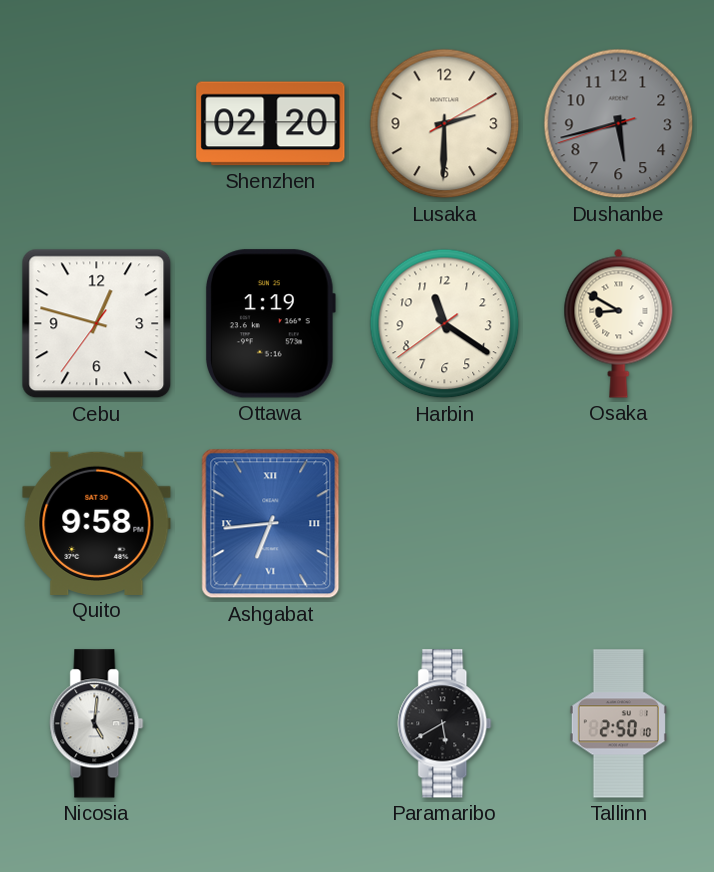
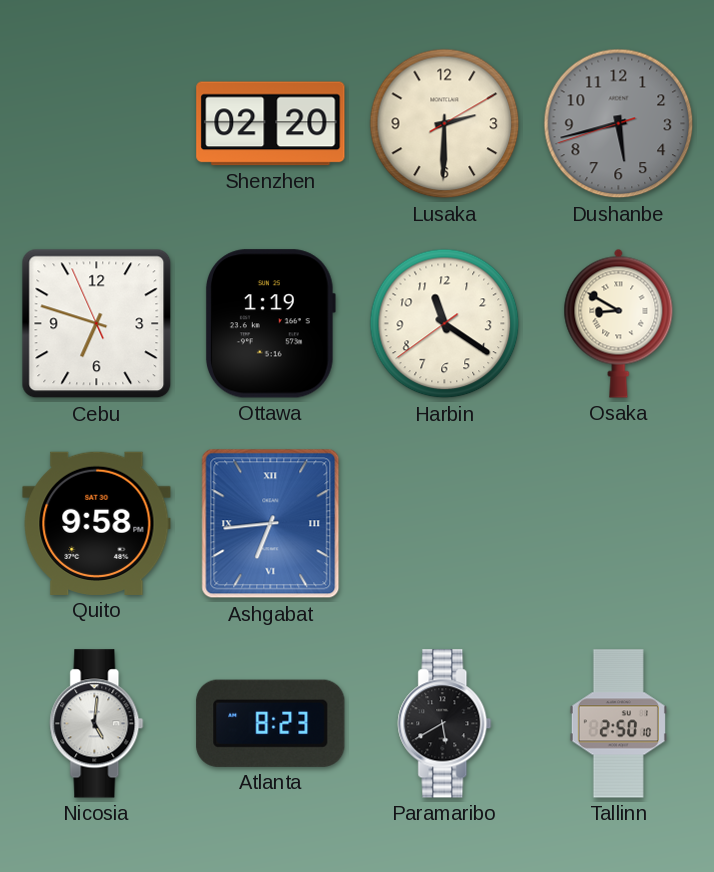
Cebu: 12:47 -> 6:47 (97, 324)
Atlanta: none -> 8:23 (271, 723)
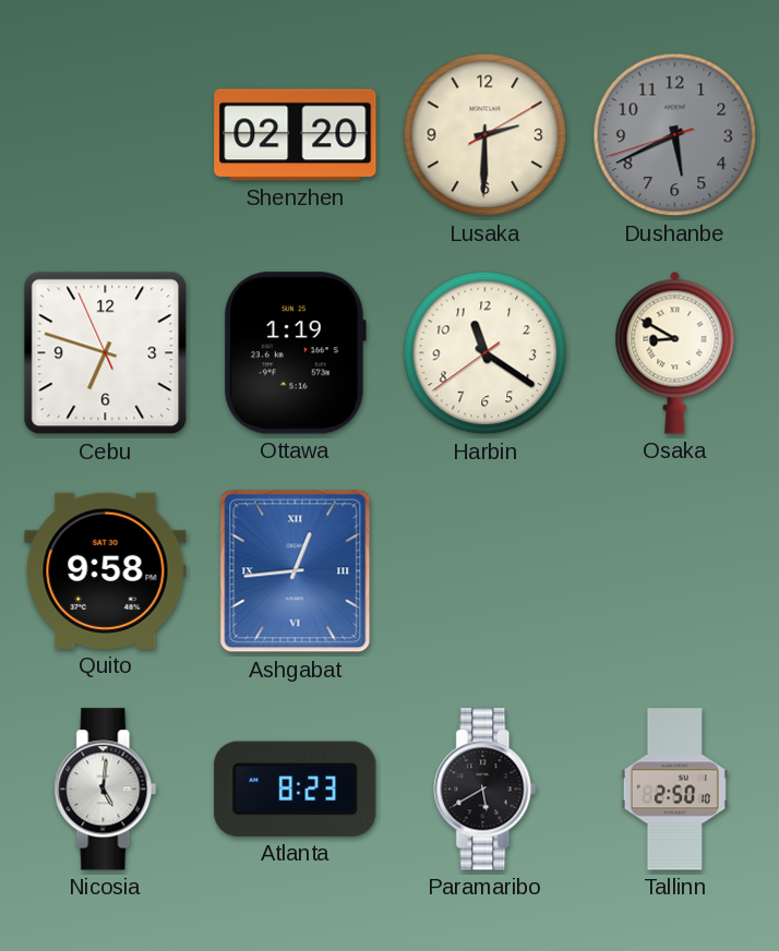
Dushanbe: 5:42 -> 5:40 (675, 135)
Ashgabat: 6:44 -> 12:44 (296, 571)
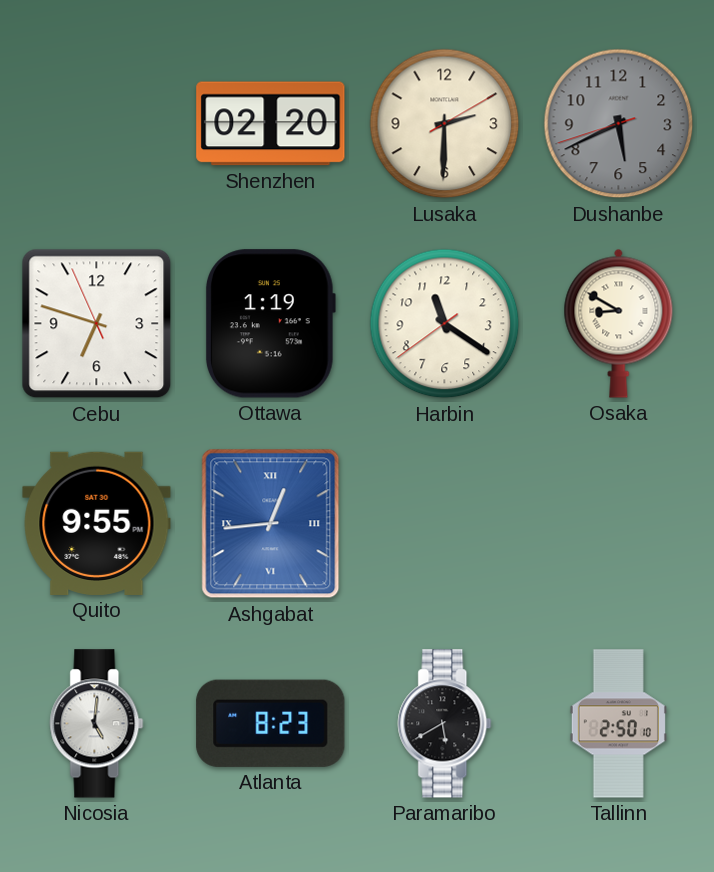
Quito: 9:58 -> 9:55 (97, 523)
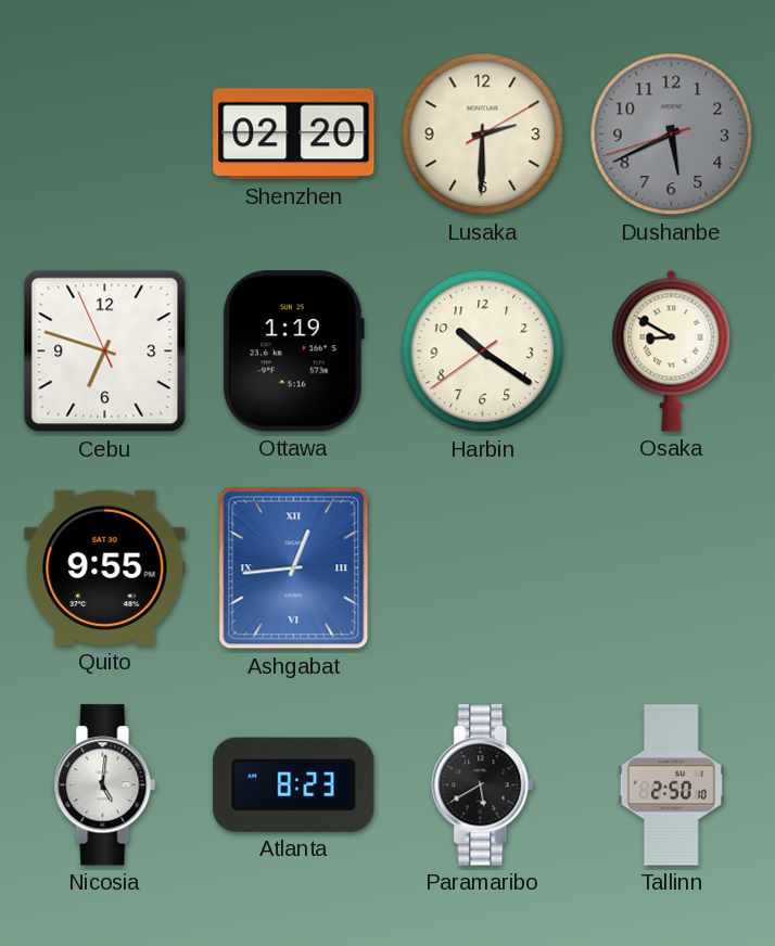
Harbin: 11:20 -> 10:20 (483, 351)
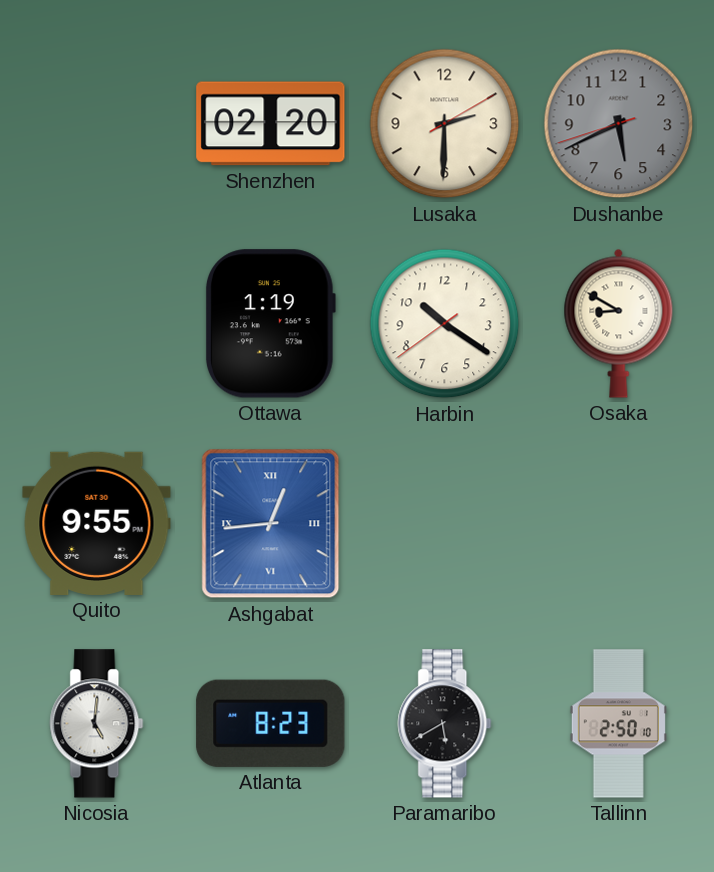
Cebu: 6:47 -> none (105, 351)
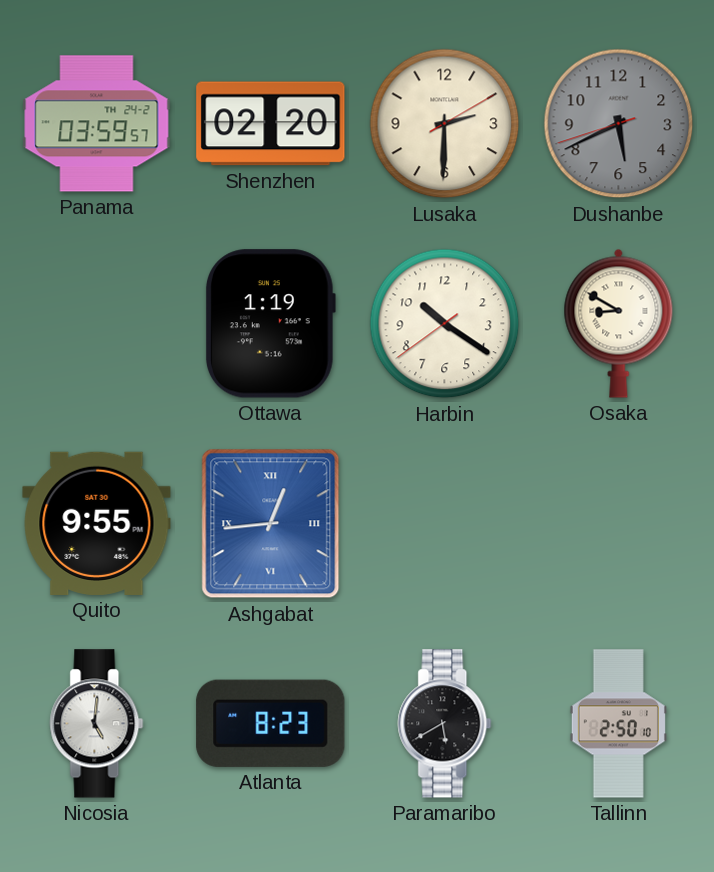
Panama: none -> 03:59 (97, 124)
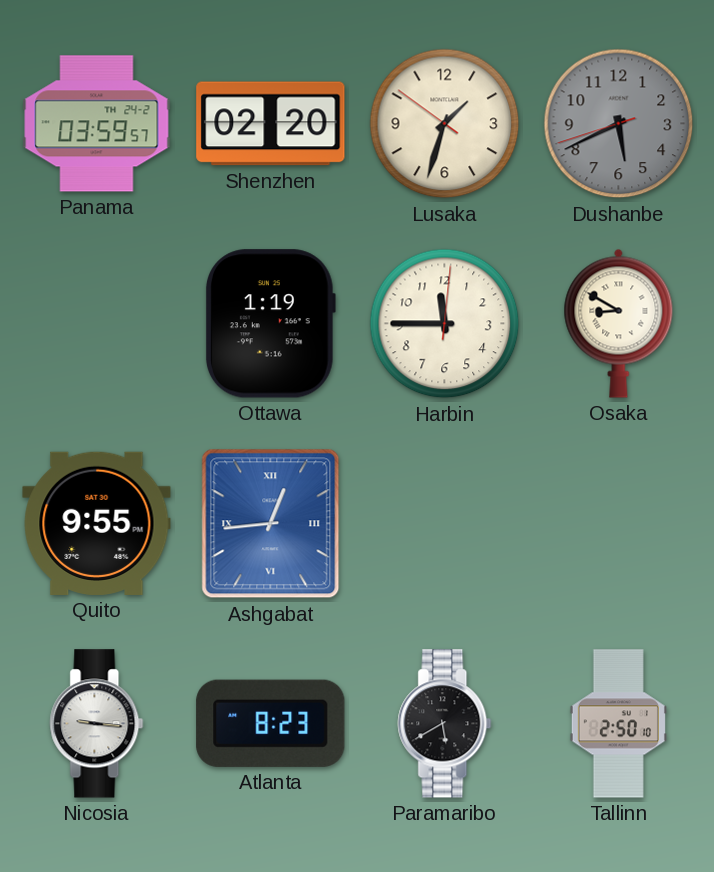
Lusaka: 2:30 -> 1:32 (445, 124)
Harbin: 10:20 -> 11:45 (445, 324)
Nicosia: 5:01 -> 9:16 (97, 724)
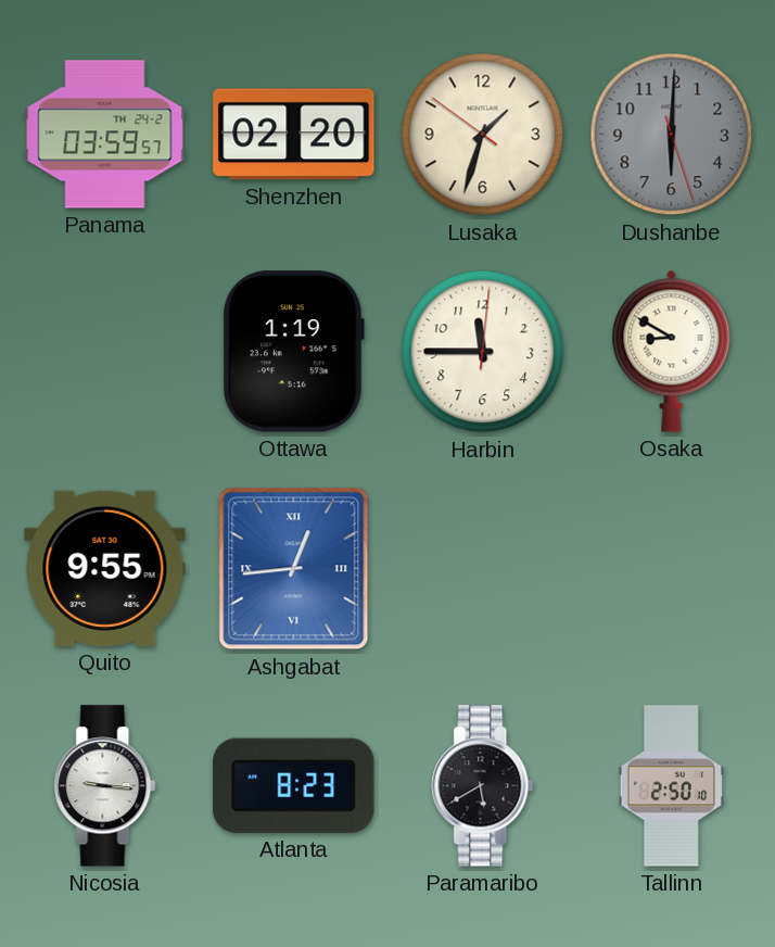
Dushanbe: 5:40 -> 6:00 (672, 135)
